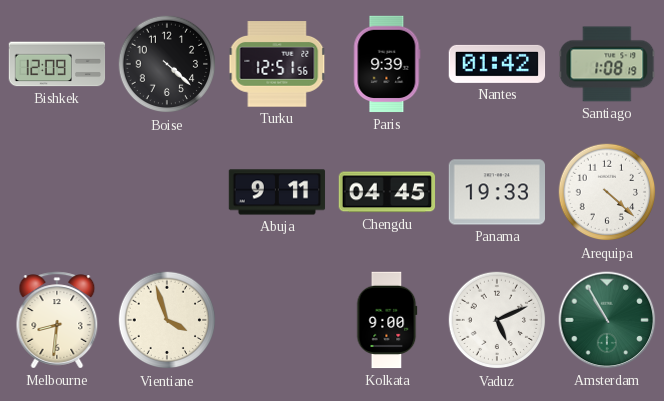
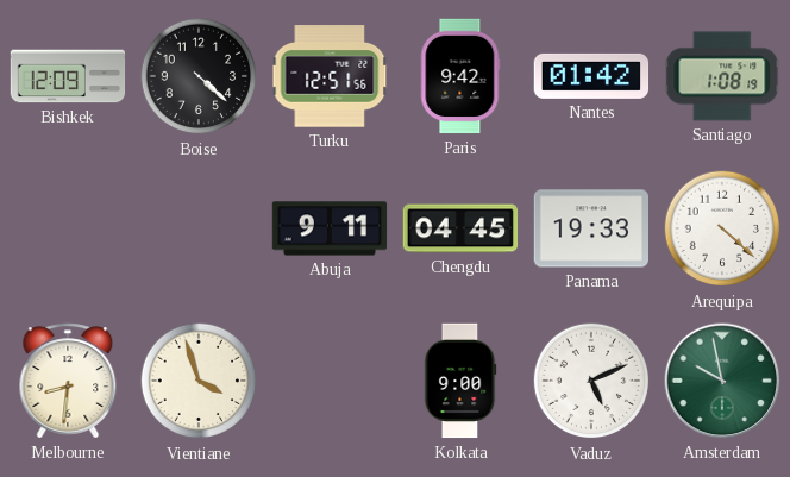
Paris: 9:39 -> 9:42 (460, 76)
Amsterdam: 10:55 -> 9:58 (722, 381)
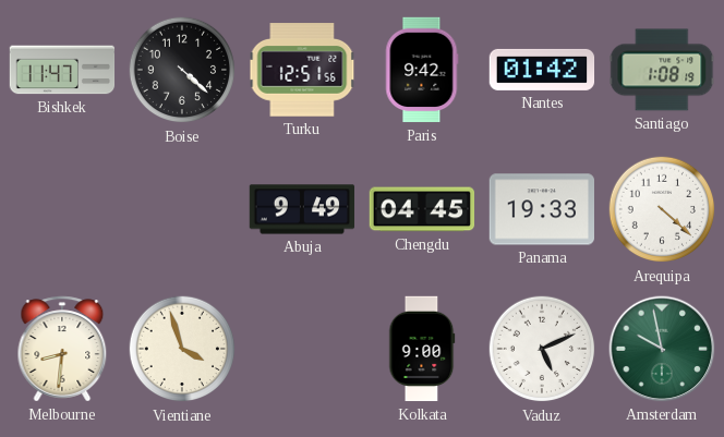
Bishkek: 12:09 -> 11:47 (62, 70)
Abuja: 9:11 -> 9:49 (302, 209)
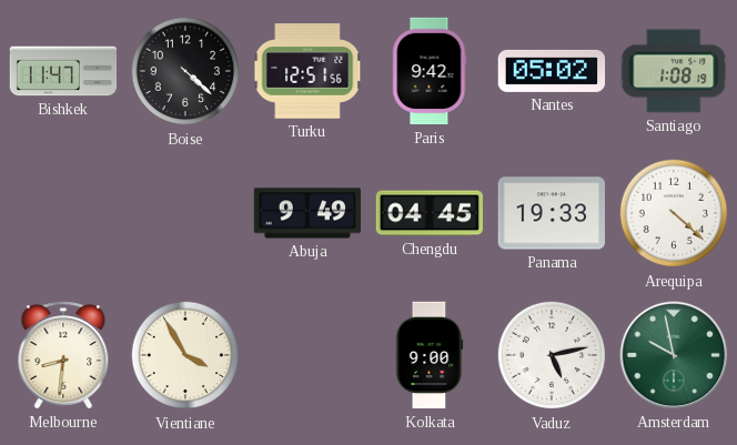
Nantes: 01:42 -> 05:02 (552, 71)
Vientiane: 3:57 -> 3:55 (185, 355)
Vaduz: 5:11 -> 5:13 (552, 355)
